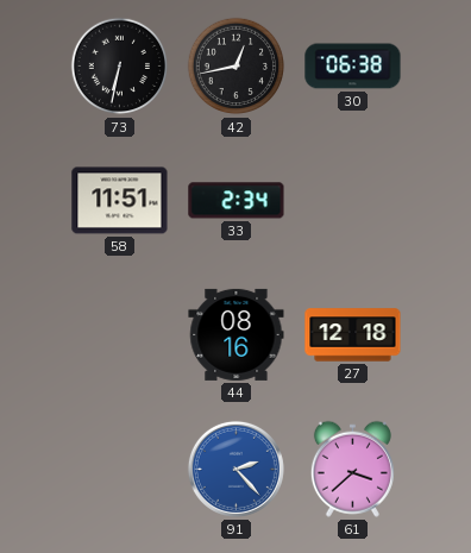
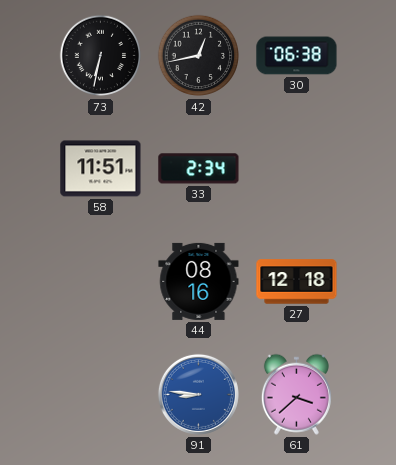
91: 2:23 -> 8:46 (198, 394)
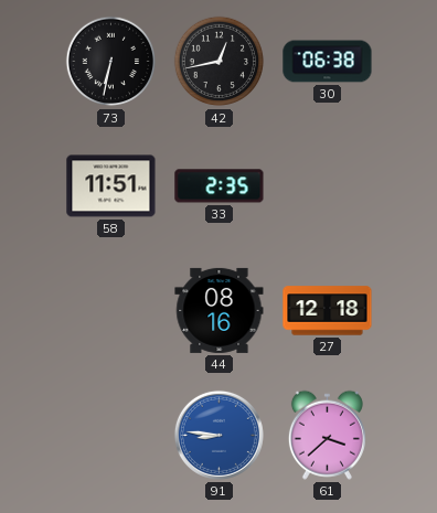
33: 2:34 -> 2:35 (220, 186)
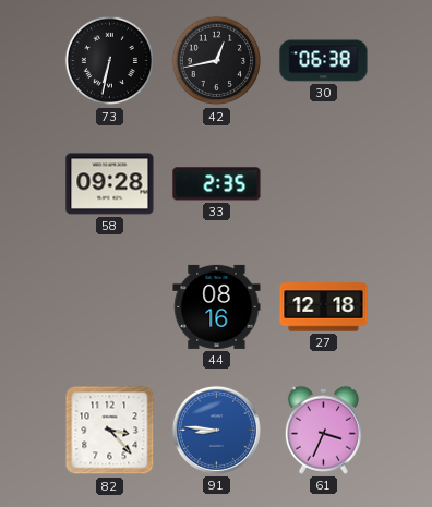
58: 11:51 -> 09:28 (110, 184)
82: none -> 3:23 (110, 431)
61: 3:38 -> 3:34 (323, 430)
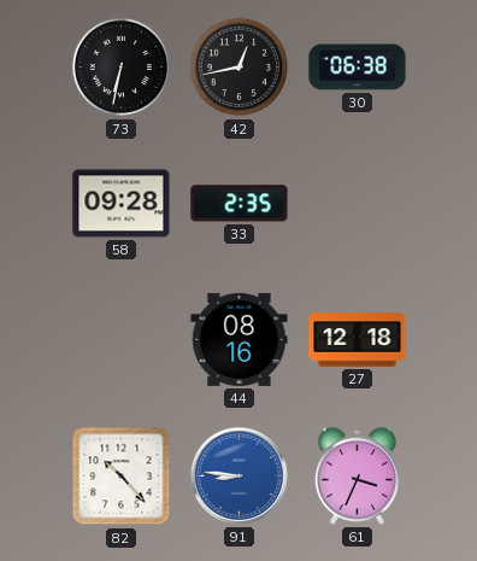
82: 3:23 -> 10:23 (122, 477)
